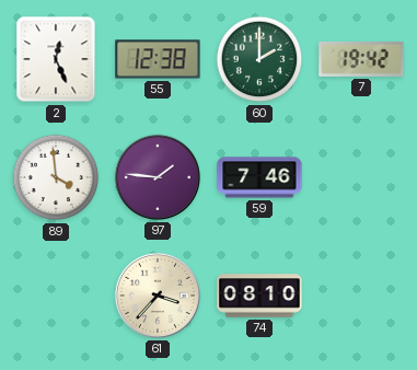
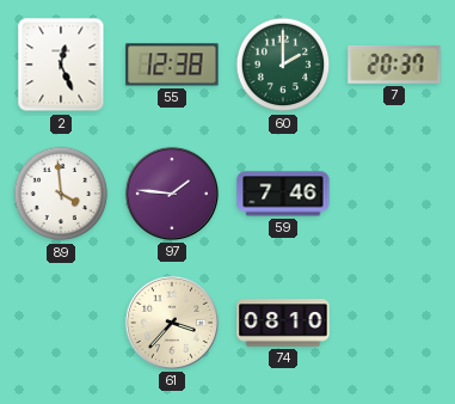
7: 19:42 -> 20:37 (394, 65)
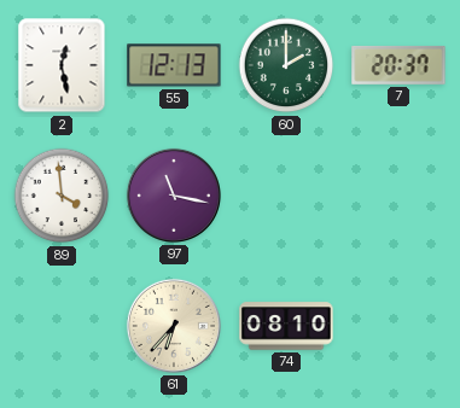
2: 12:26 -> 12:28 (62, 65)
55: 12:38 -> 12:13 (174, 65)
97: 1:46 -> 11:17 (174, 196)
59: 7:46 -> none (283, 194)
61: 3:37 -> 6:37 (174, 326)
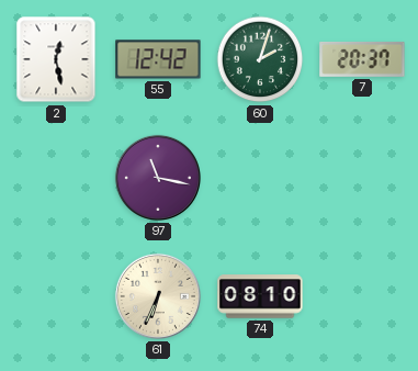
55: 12:13 -> 12:42 (158, 59)
60: 2:00 -> 2:03 (260, 59)
89: 3:59 -> none (62, 196)
61: 6:37 -> 6:34 (158, 296)
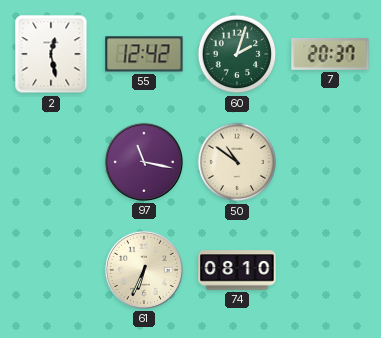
50: none -> 10:51 (237, 162)
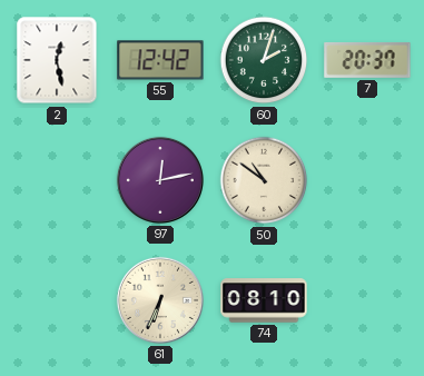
97: 11:17 -> 12:13 (160, 180)
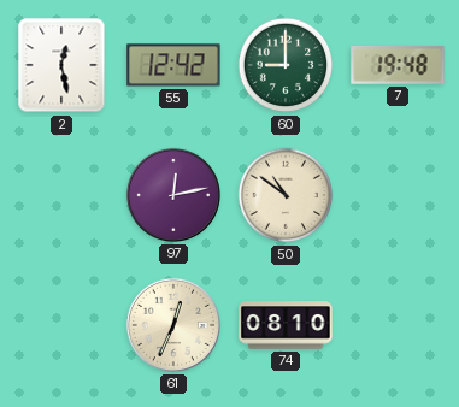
60: 2:03 -> 9:00 (286, 65)
7: 20:37 -> 19:48 (398, 65)
61: 6:34 -> 12:34 (173, 325)
